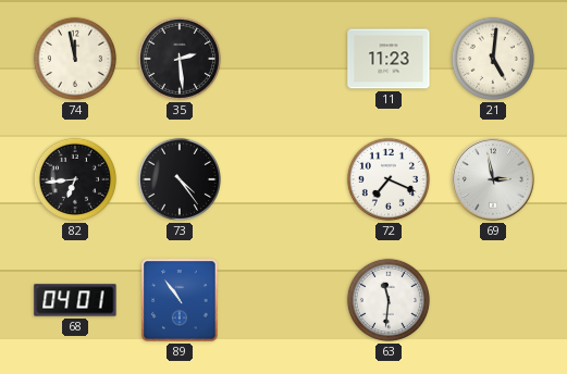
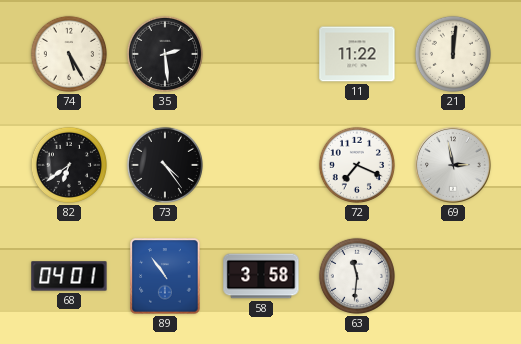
74: 11:58 -> 5:25 (69, 54)
11: 11:23 -> 11:22 (357, 54)
21: 5:01 -> 12:01 (453, 54)
82: 6:44 -> 6:39 (69, 165)
58: none -> 3:58 (261, 276)
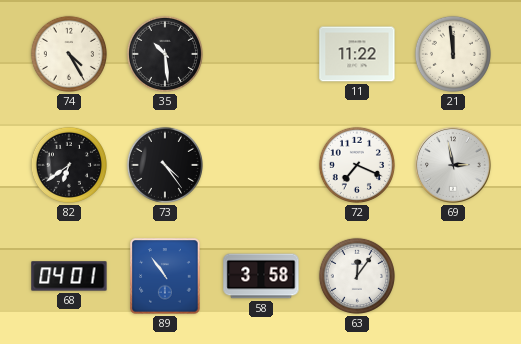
74: 5:25 -> 4:25 (69, 54)
35: 2:29 -> 10:29 (165, 54)
21: 12:01 -> 11:59 (453, 54)
63: 11:31 -> 12:06 (357, 276)
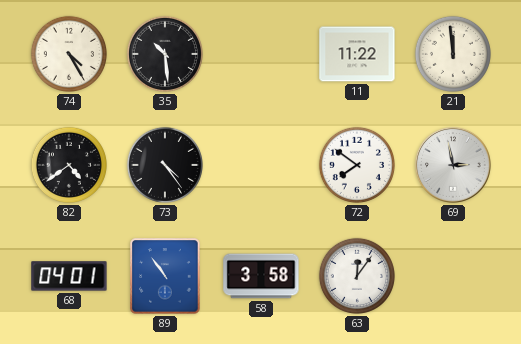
82: 6:39 -> 4:39 (69, 165)
72: 7:19 -> 7:51 (357, 165)
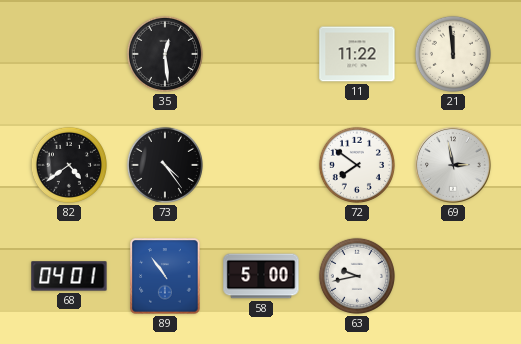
74: 4:25 -> none (69, 54)
35: 10:29 -> 12:29 (165, 54)
58: 3:58 -> 5:00 (261, 276)
63: 12:06 -> 9:43 (357, 276)
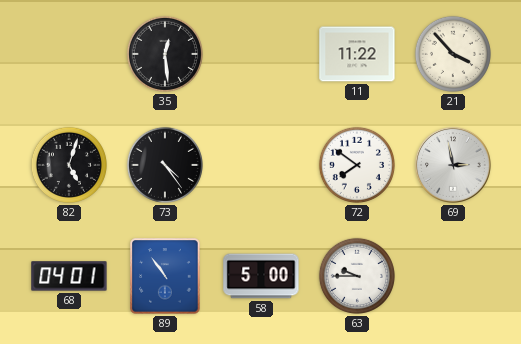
21: 11:59 -> 3:53 (453, 54)
82: 4:39 -> 5:03 (69, 165)
63: 9:43 -> 9:45 (357, 276)
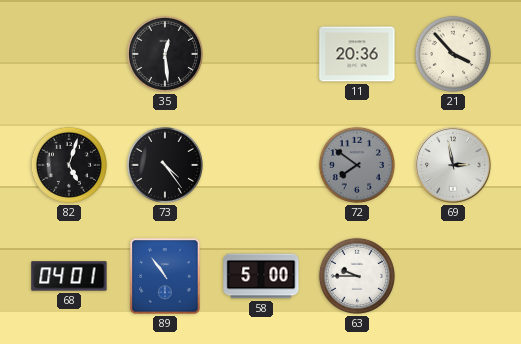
11: 11:22 -> 20:36 (357, 54)
72 dial: white -> grey (357, 165)
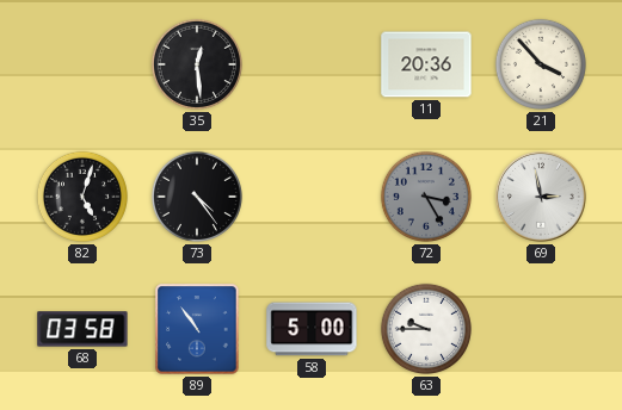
72: 7:51 -> 3:25 (426, 197)
68: 04:01 -> 03:58 (82, 329)
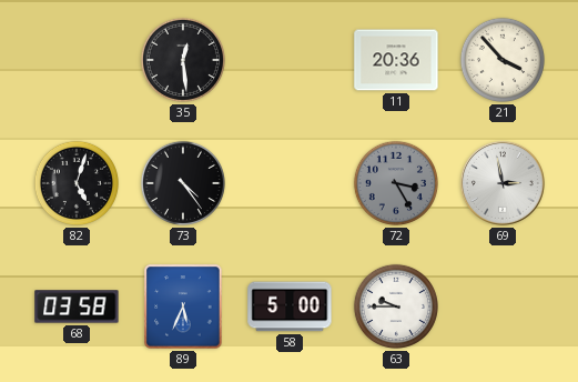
89: 10:54 -> 5:34 (183, 306)
